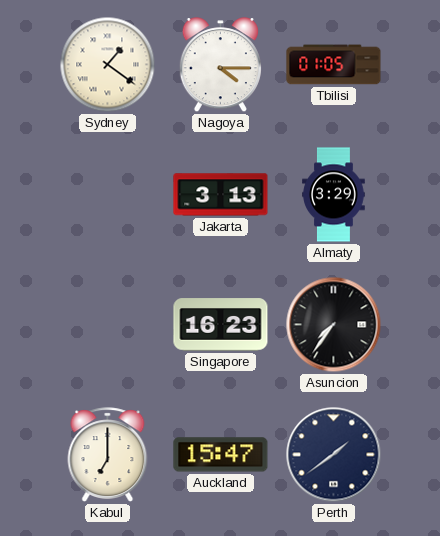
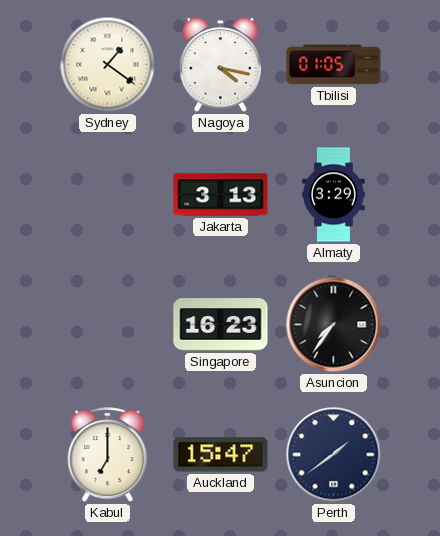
Nagoya: 4:15 -> 4:17 (220, 65)
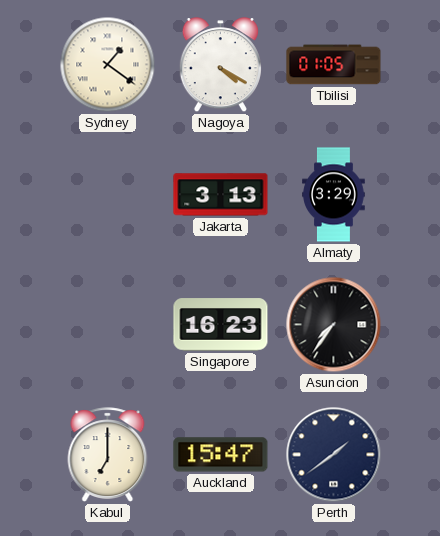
Nagoya: 4:17 -> 4:20 (220, 65)
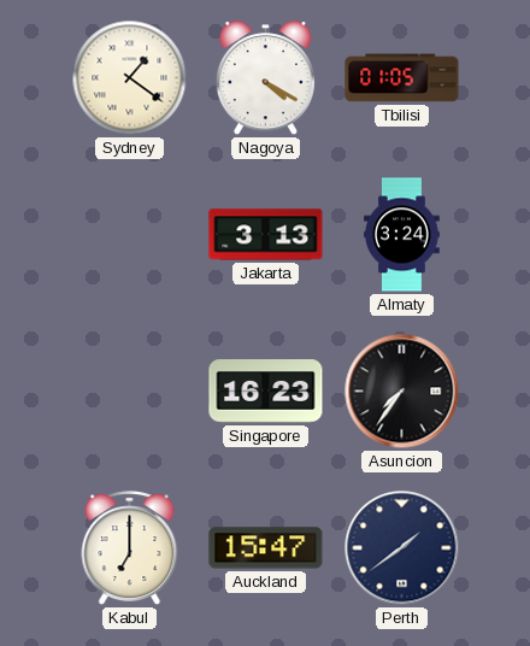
Almaty: 3:29 -> 3:24 (402, 235)
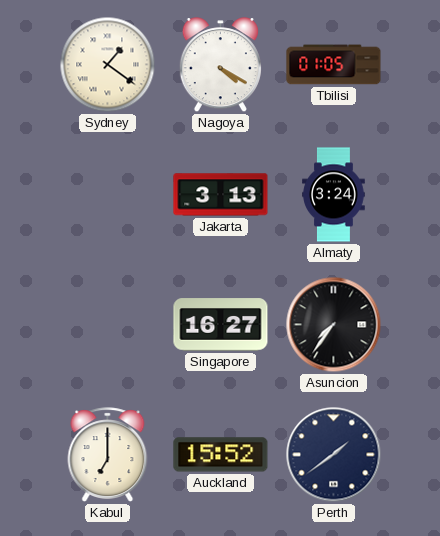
Singapore: 16:23 -> 16:27 (221, 325)
Auckland: 15:47 -> 15:52 (221, 455)
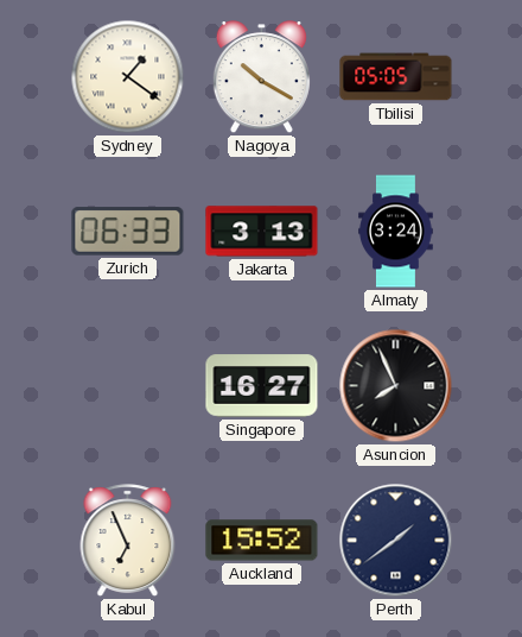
Nagoya: 4:20 -> 10:20 (261, 77)
Tbilisi: 01:05 -> 05:05 (396, 77)
Zurich: none -> 06:33 (128, 232)
Asuncion: 7:36 -> 7:56 (396, 386)
Kabul: 7:00 -> 6:56 (128, 541)
